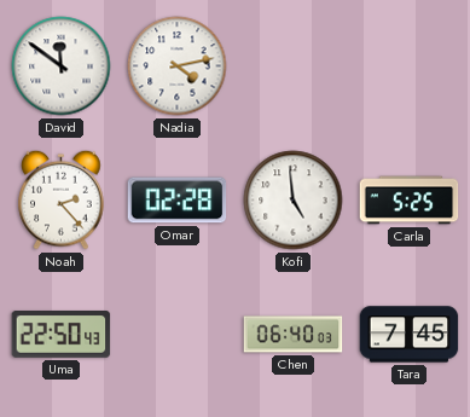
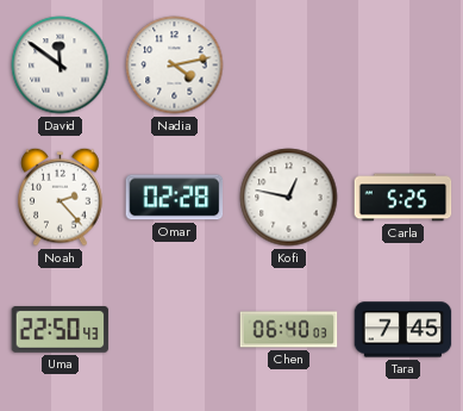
Kofi: 4:59 -> 12:47 (289, 198)
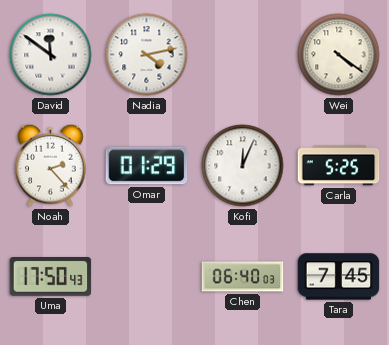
Wei: none -> 4:21 (339, 55)
Omar: 02:28 -> 01:29 (147, 166)
Kofi: 12:47 -> 12:04 (243, 166)
Uma: 22:50 -> 17:50 (51, 277)
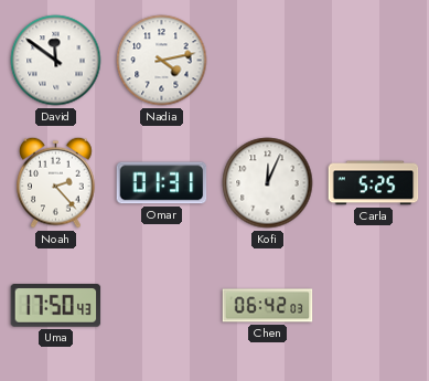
Wei: 4:21 -> none (339, 55)
Omar: 01:29 -> 01:31 (162, 183)
Chen: 06:40 -> 06:42 (268, 306)
Tara: 7:45 -> none (339, 277)
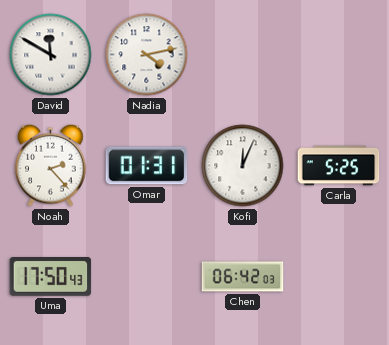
David: 11:51 -> 11:50 (51, 55)
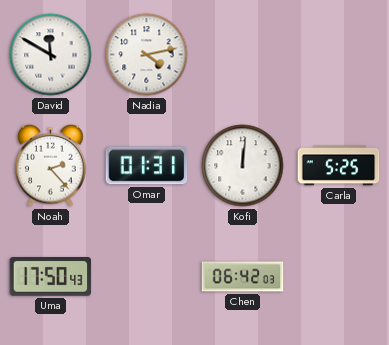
Kofi: 12:04 -> 12:01 (243, 166)
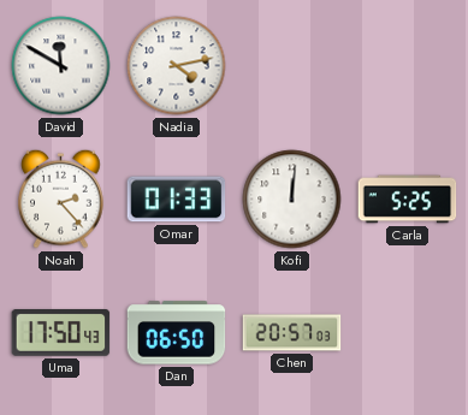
Omar: 01:31 -> 01:33 (177, 200)
Dan: none -> 06:50 (177, 333)
Chen: 06:42 -> 20:57 (292, 333)
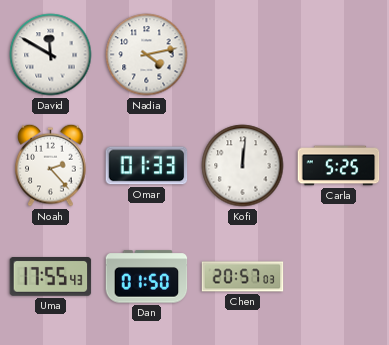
Uma: 17:50 -> 17:55 (51, 277)
Dan: 06:50 -> 01:50 (147, 277)
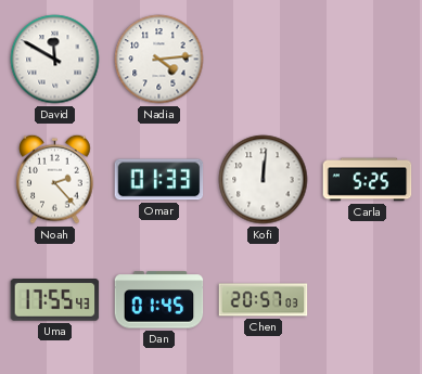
Nadia: 4:13 -> 4:14 (159, 60)
Dan: 01:50 -> 01:45 (159, 300)
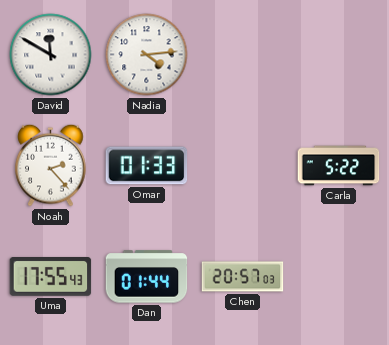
Kofi: 12:01 -> none (264, 180)
Carla: 5:25 -> 5:22 (339, 166)
Dan: 01:45 -> 01:44 (147, 277)
